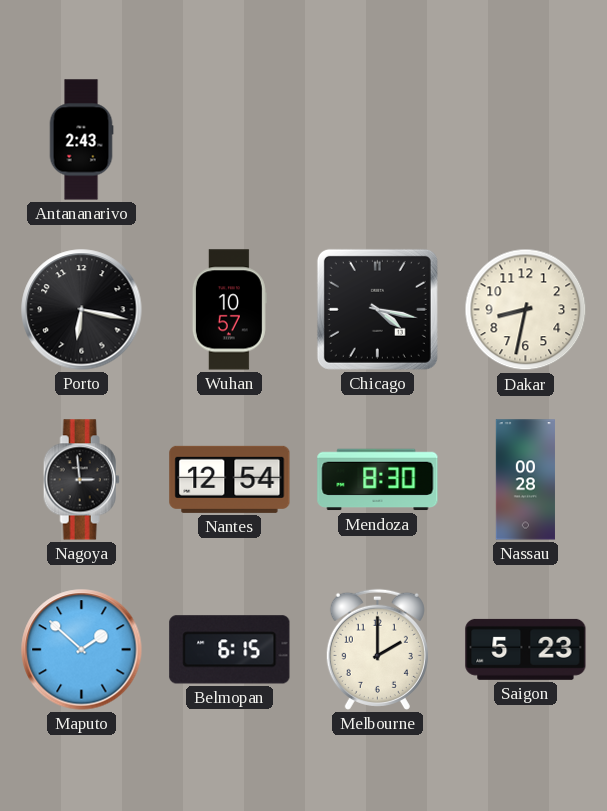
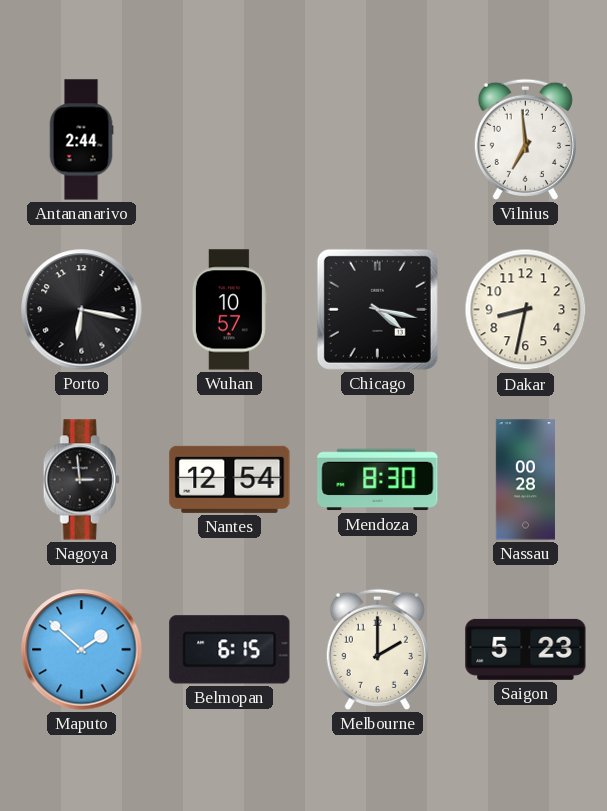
Antananarivo: 2:43 -> 2:44 (81, 140)
Vilnius: none -> 6:59 (525, 139)
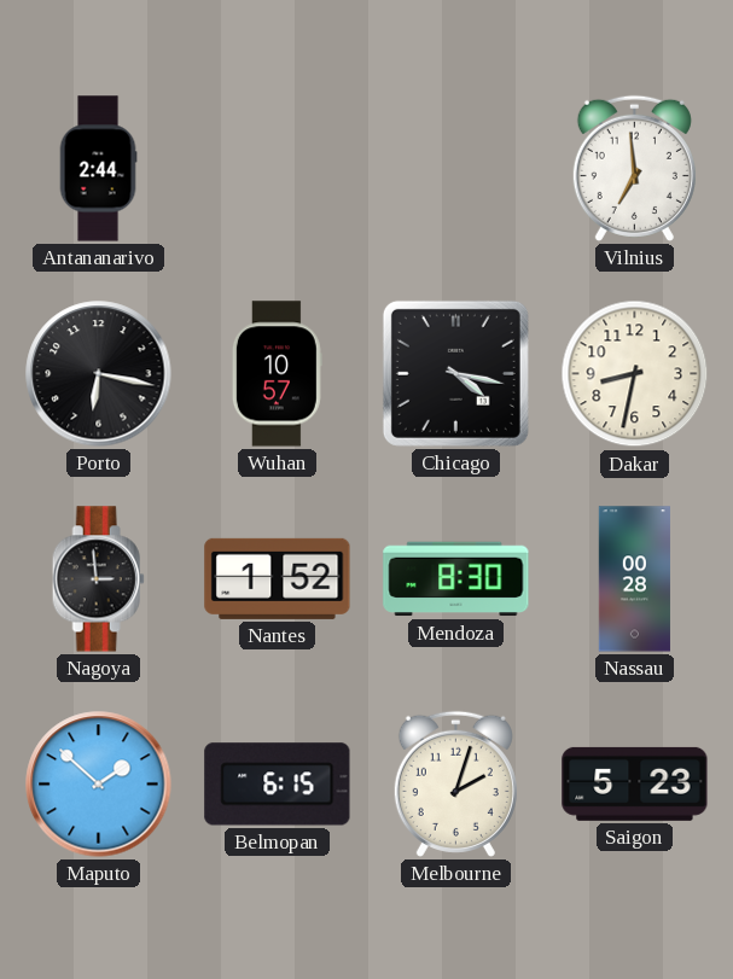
Nantes: 12:54 -> 1:52 (278, 578)
Melbourne: 2:00 -> 2:03 (455, 783)
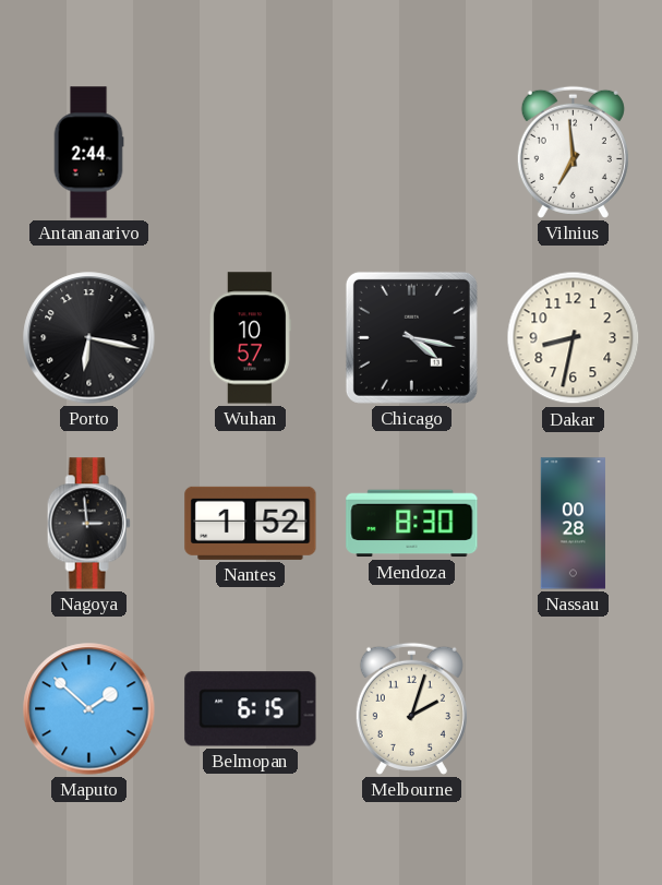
Saigon: 5:23 -> none (635, 783)
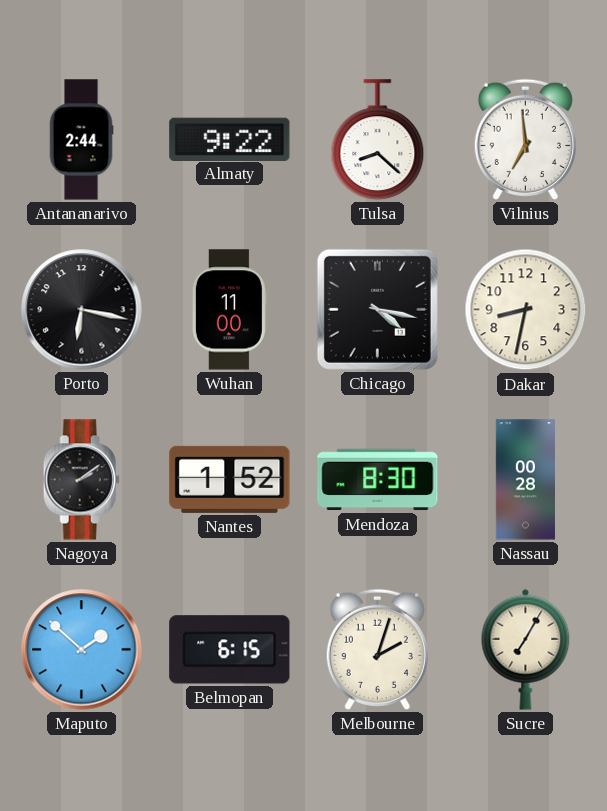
Almaty: none -> 9:22 (230, 139)
Tulsa: none -> 8:22 (378, 140)
Wuhan: 10:57 -> 11:00 (229, 310)
Nagoya: 2:59 -> 2:09 (81, 480)
Sucre: none -> 7:05 (526, 649)
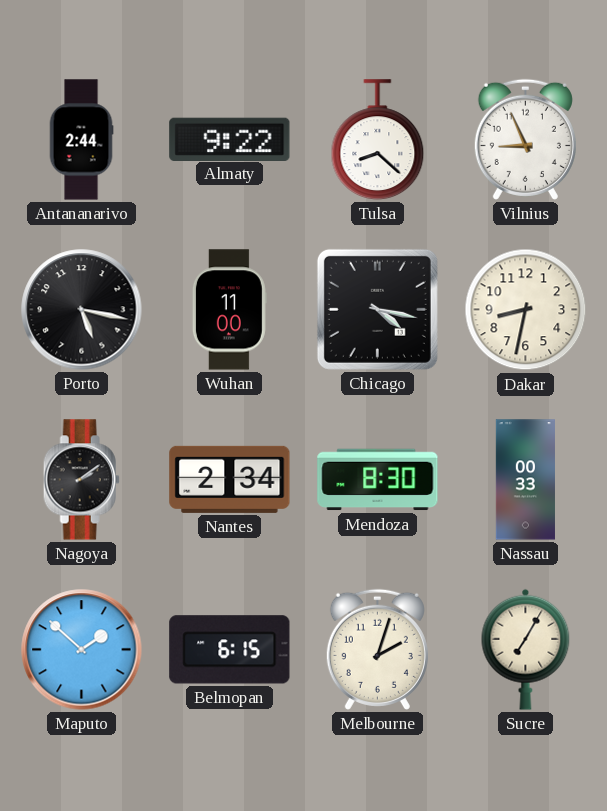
Vilnius: 6:59 -> 8:56 (525, 139)
Porto: 6:17 -> 5:17 (82, 310)
Nantes: 1:52 -> 2:34 (230, 479)
Nassau: 00:28 -> 00:33 (525, 480)
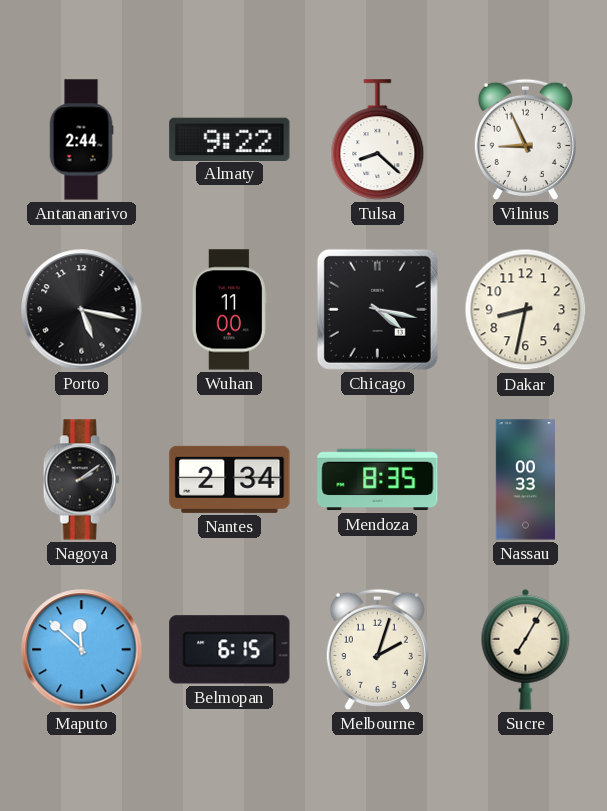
Mendoza: 8:30 -> 8:35 (378, 480)
Maputo: 1:52 -> 11:52 (82, 650)
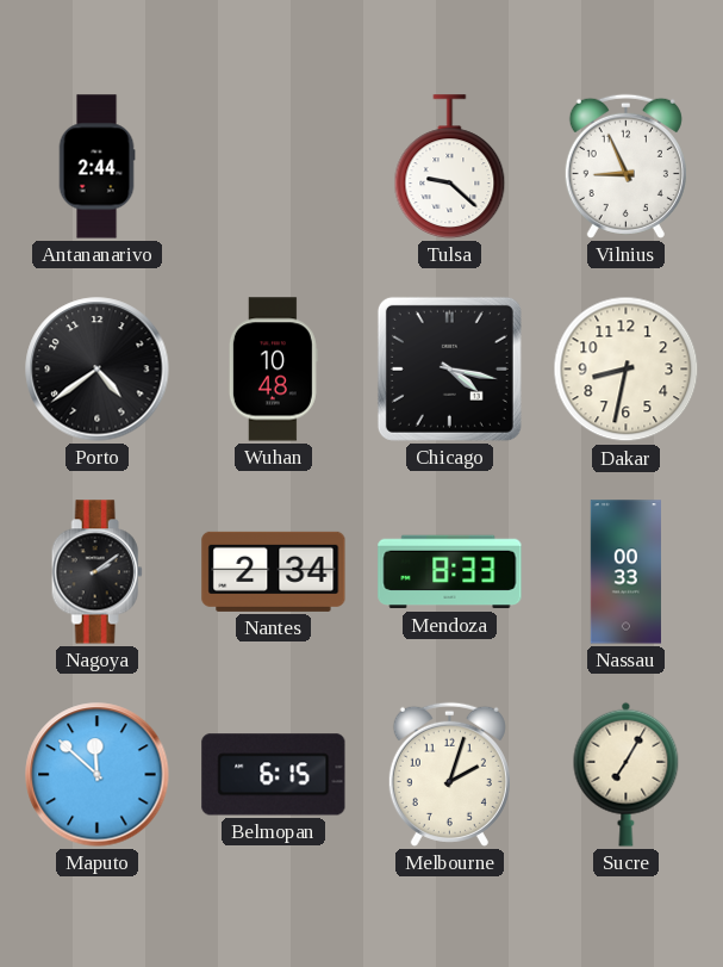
Almaty: 9:22 -> none (230, 139)
Tulsa: 8:22 -> 9:22 (450, 167)
Porto: 5:17 -> 4:39 (98, 370)
Wuhan: 11:00 -> 10:48 (273, 370)
Mendoza: 8:35 -> 8:33 (450, 572)
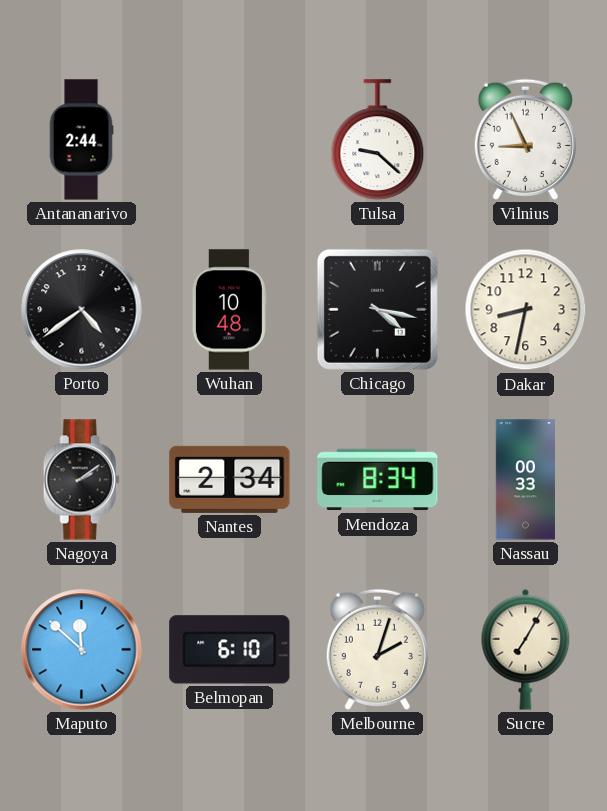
Mendoza: 8:33 -> 8:34 (378, 480)
Belmopan: 6:15 -> 6:10 (230, 650)
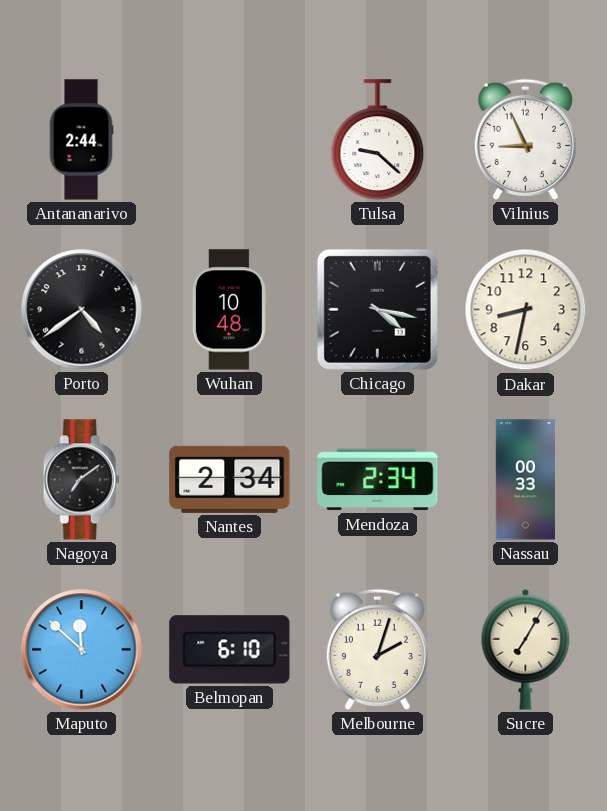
Nagoya: 2:09 -> 7:09 (81, 480)
Mendoza: 8:34 -> 2:34 (378, 480)
